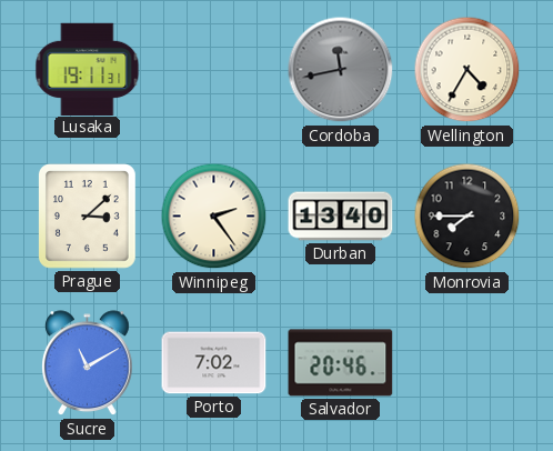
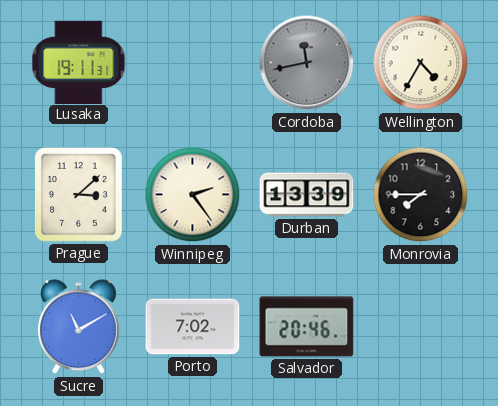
Durban: 13:40 -> 13:39 (307, 195)
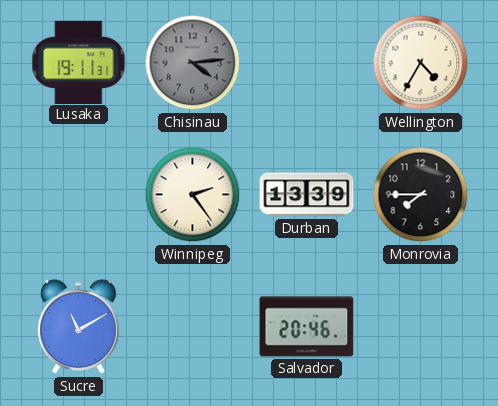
Chisinau: none -> 4:14 (193, 63)
Cordoba: 11:43 -> none (307, 63)
Prague: 3:08 -> none (79, 195)
Porto: 7:02 -> none (193, 327)
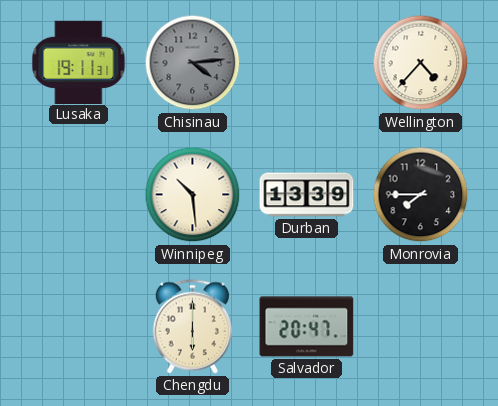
Wellington: 4:35 -> 4:37 (421, 63)
Winnipeg: 2:24 -> 10:29 (193, 195)
Sucre: 11:10 -> none (79, 327)
Chengdu: none -> 6:00 (192, 327)
Salvador: 20:46 -> 20:47 (307, 327)
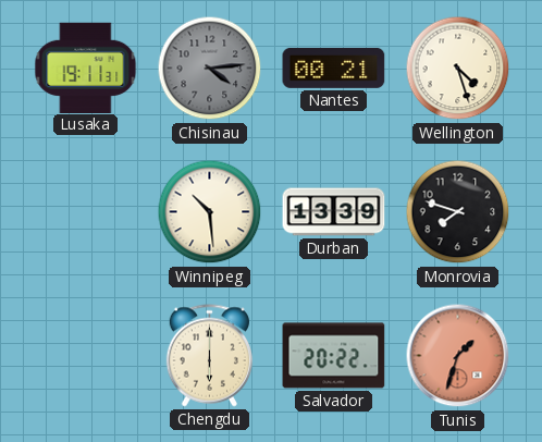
Nantes: none -> 00:21 (334, 67)
Wellington: 4:37 -> 4:27 (458, 69)
Monrovia: 7:45 -> 7:48 (458, 212)
Salvador: 20:47 -> 20:22 (334, 356)
Tunis: none -> 1:33 (458, 356)
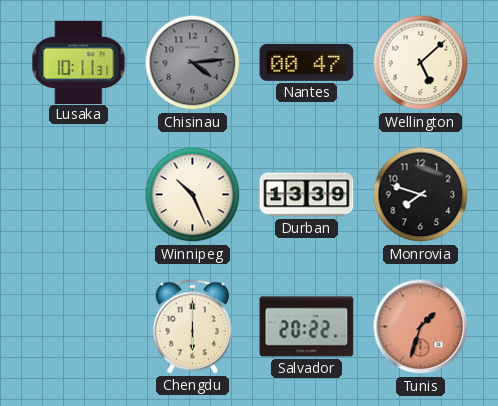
Lusaka: 19:11 -> 10:11 (79, 62)
Nantes: 00:21 -> 00:47 (307, 62)
Wellington: 4:27 -> 5:08 (421, 63)
Winnipeg: 10:29 -> 10:26 (193, 195)
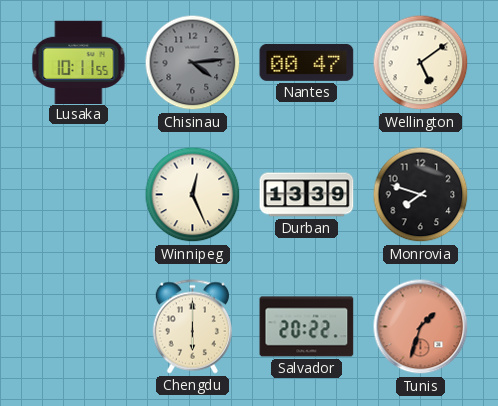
Lusaka: 10:11:31 -> 10:11:55 (79, 62)
Wellington: 5:08 -> 5:09 (421, 63)
Winnipeg: 10:26 -> 12:26 (193, 195)
